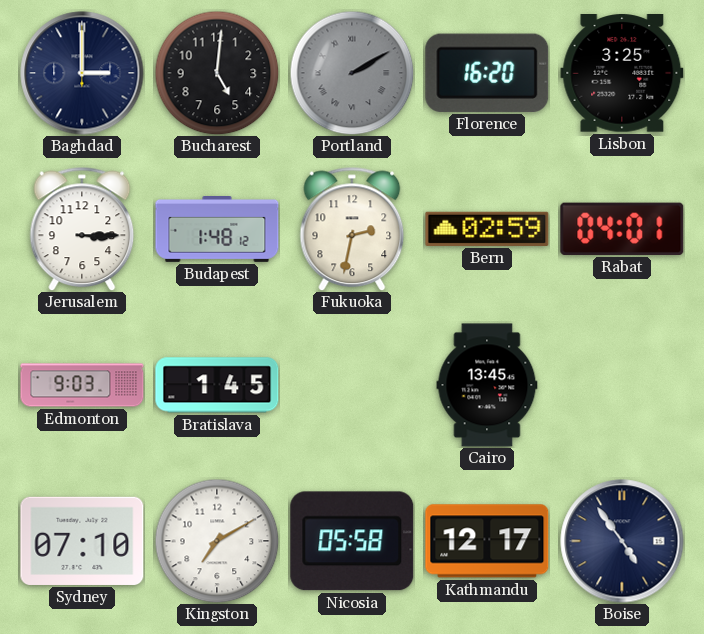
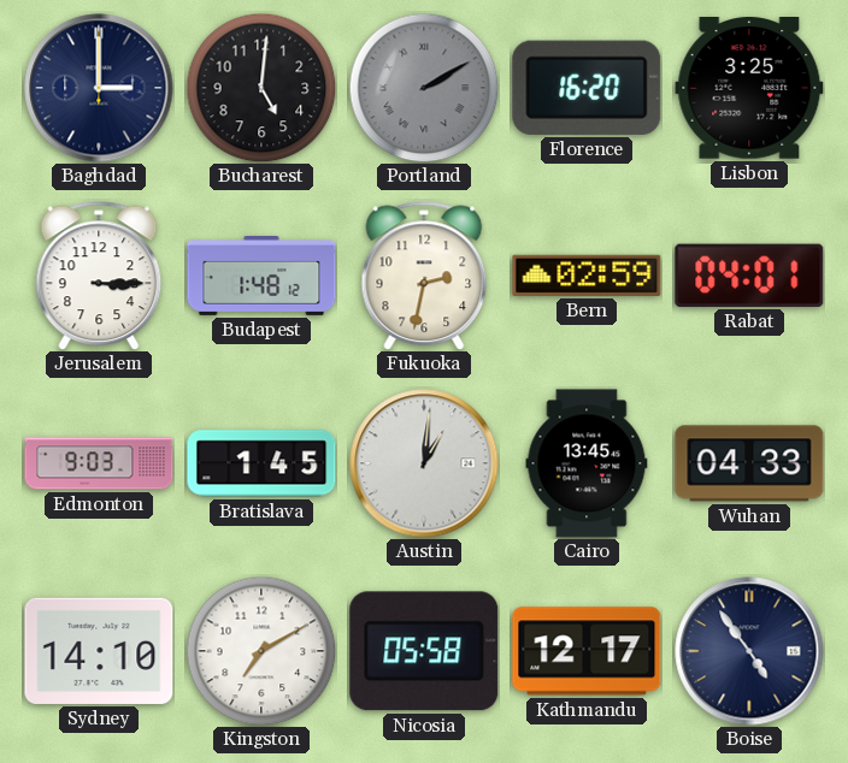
Austin: none -> 1:01 (424, 463)
Wuhan: none -> 04:33 (749, 463)
Sydney: 07:10 -> 14:10 (99, 651)
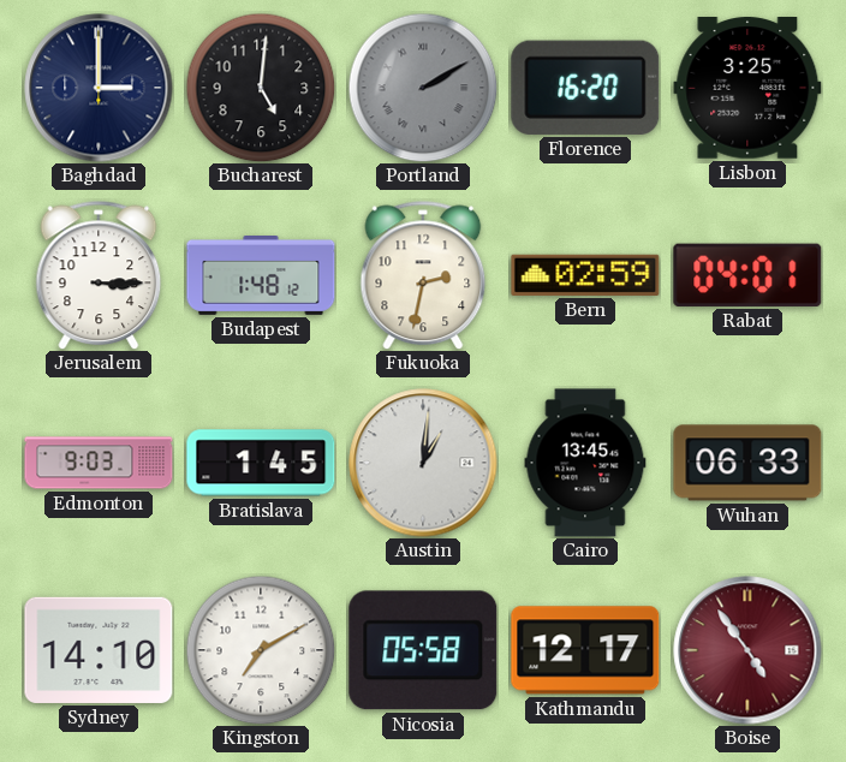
Wuhan: 04:33 -> 06:33 (747, 463)
Boise dial: navy -> burgundy (747, 650)
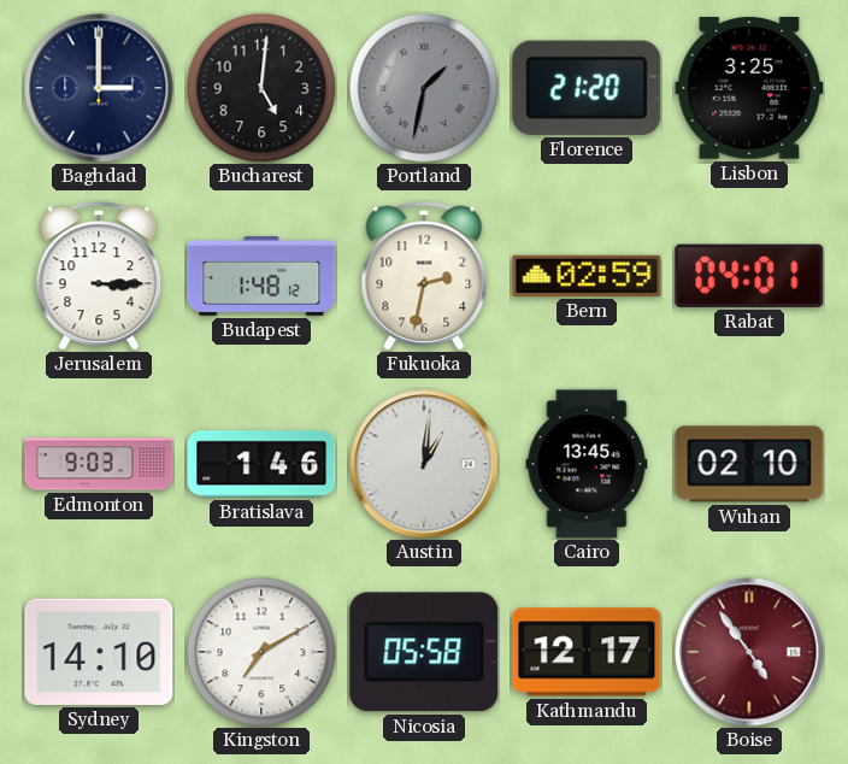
Portland: 2:10 -> 1:32 (424, 88)
Florence: 16:20 -> 21:20 (587, 88)
Bratislava: 1:45 -> 1:46 (261, 464)
Wuhan: 06:33 -> 02:10 (749, 464)
